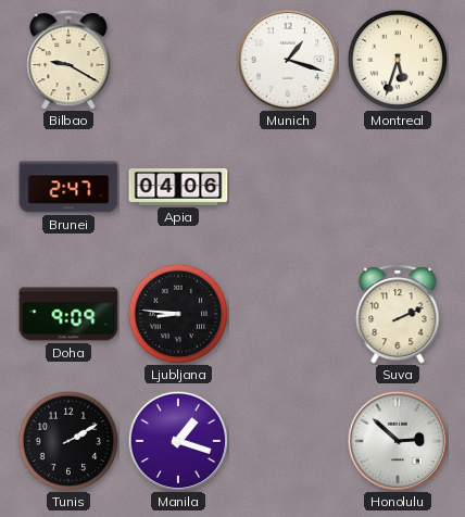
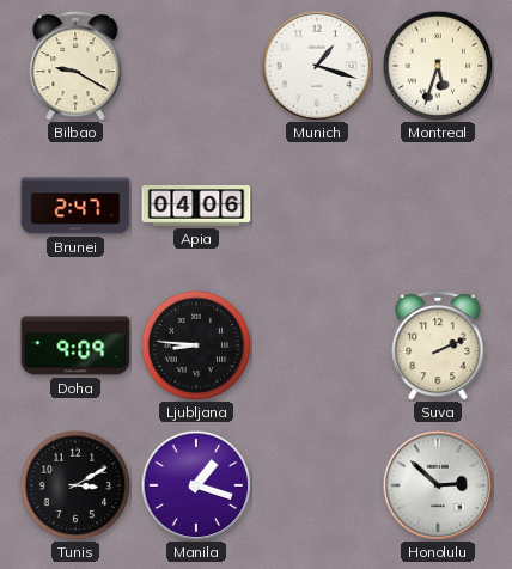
Tunis: 2:10 -> 3:10 (75, 485)
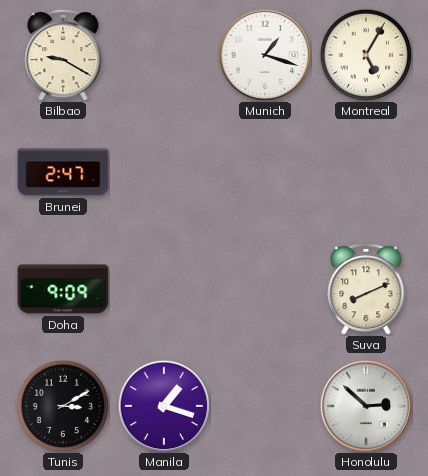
Montreal: 5:33 -> 5:05 (366, 55)
Apia: 04:06 -> none (196, 207)
Ljubljana: 8:46 -> none (196, 345)
Suva: 2:11 -> 8:11 (366, 289)
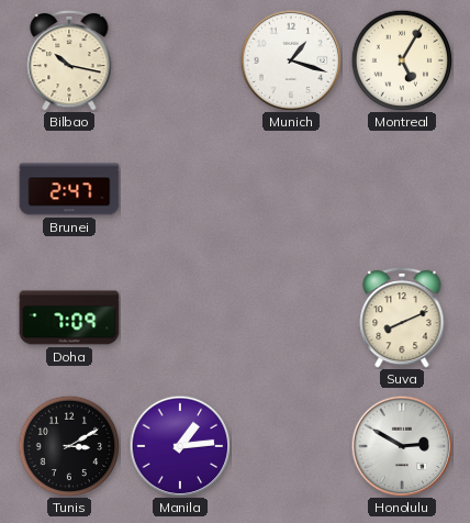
Bilbao: 9:20 -> 10:17 (69, 60)
Doha: 9:09 -> 7:09 (69, 318)
Manila: 1:18 -> 1:14 (180, 446)
Honolulu: 2:52 -> 2:50 (402, 446)
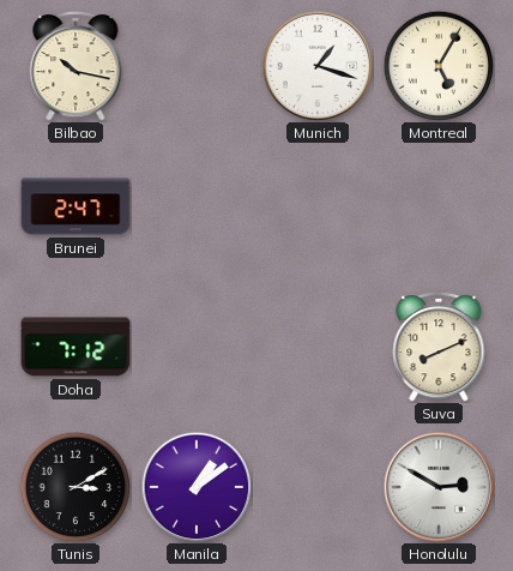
Doha: 7:09 -> 7:12 (76, 347)
Manila: 1:14 -> 1:09 (197, 487)
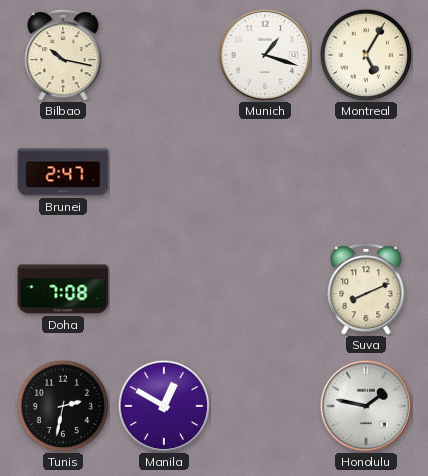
Doha: 7:12 -> 7:08 (63, 289)
Tunis: 3:10 -> 2:32 (63, 406)
Manila: 1:09 -> 12:50 (164, 406)
Honolulu: 2:50 -> 1:47 (366, 406)
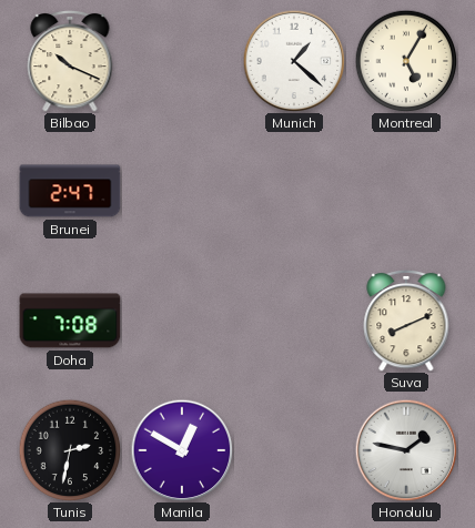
Bilbao: 10:17 -> 10:19 (70, 61)
Munich: 1:18 -> 1:22 (294, 61)
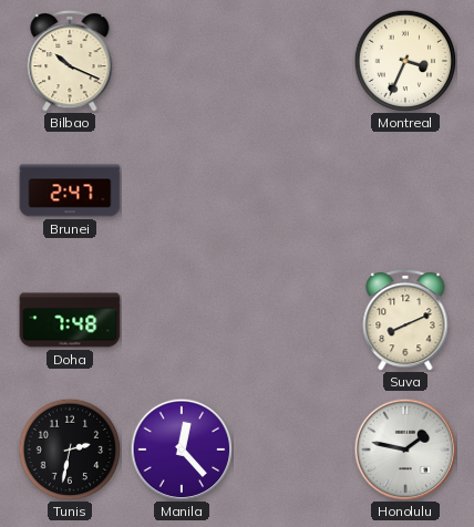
Munich: 1:22 -> none (294, 61)
Montreal: 5:05 -> 3:34 (405, 61)
Doha: 7:08 -> 7:48 (70, 320)
Manila: 12:50 -> 12:23 (182, 449)
